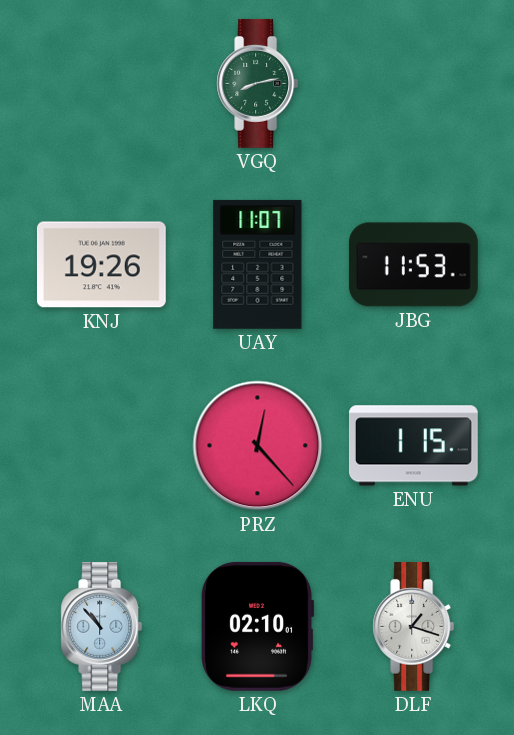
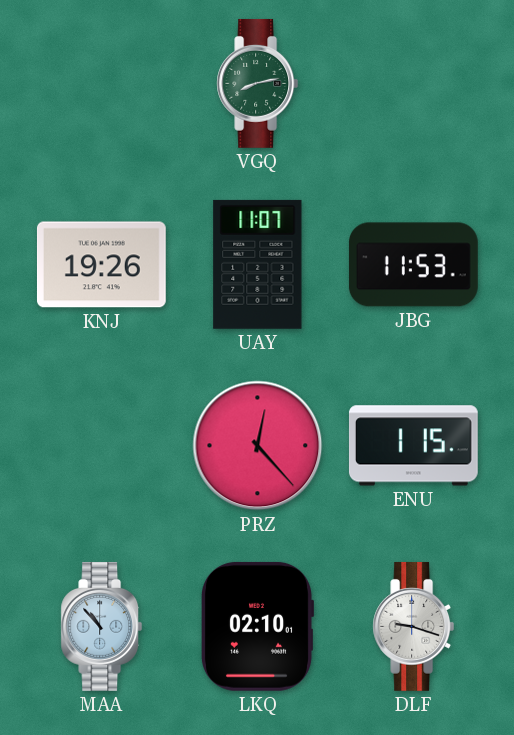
DLF: 1:18 -> 9:18 (414, 626)
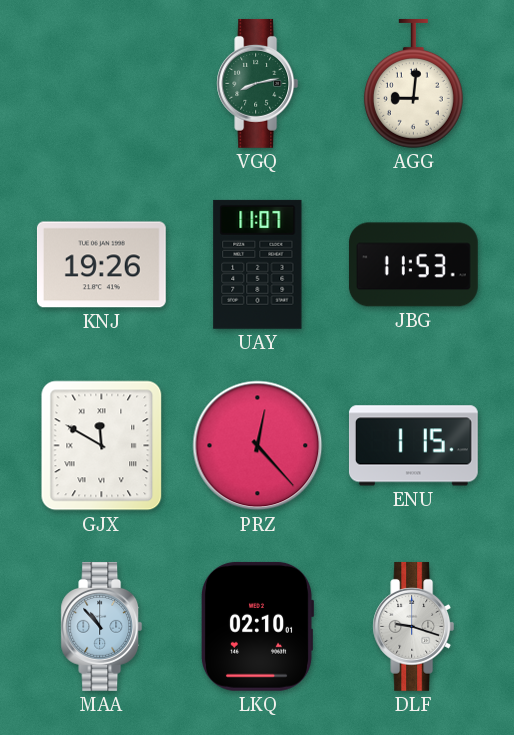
AGG: none -> 9:01 (413, 83)
GJX: none -> 11:50 (102, 446)
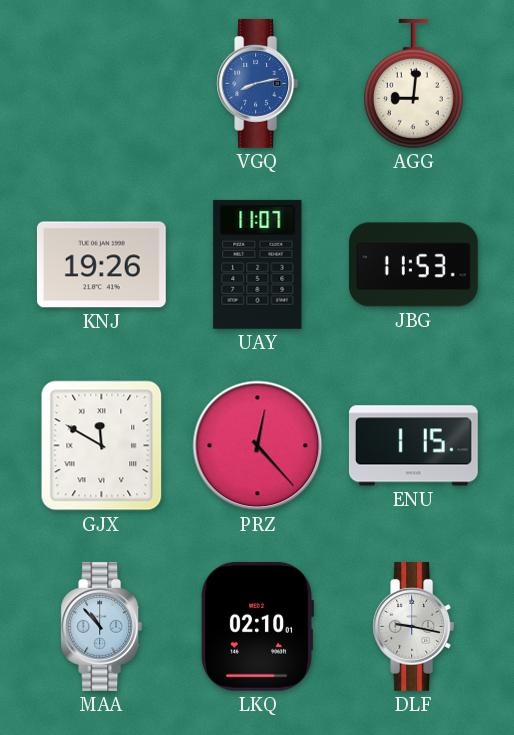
VGQ dial: green -> blue (258, 83)
DLF: 9:18 -> 9:17 (414, 626)
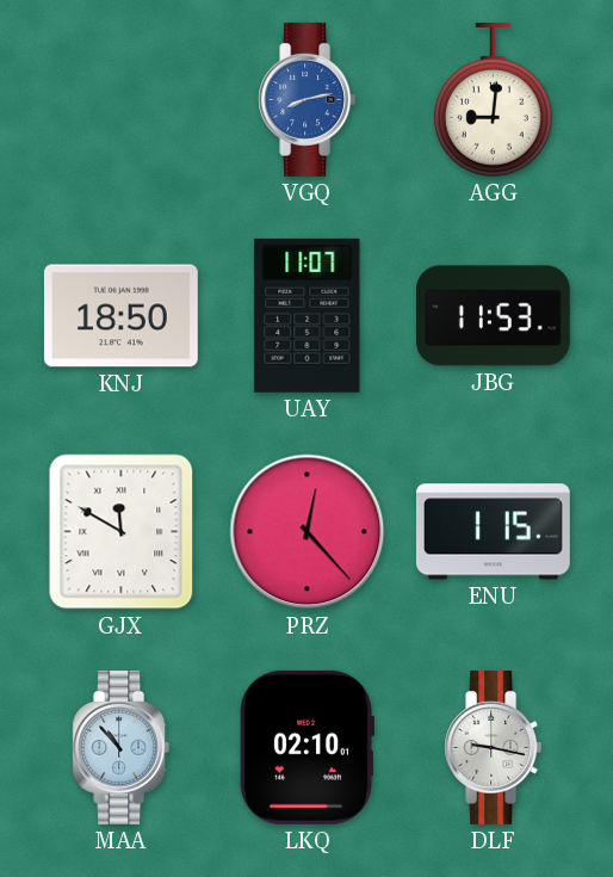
KNJ: 19:26 -> 18:50 (120, 316)
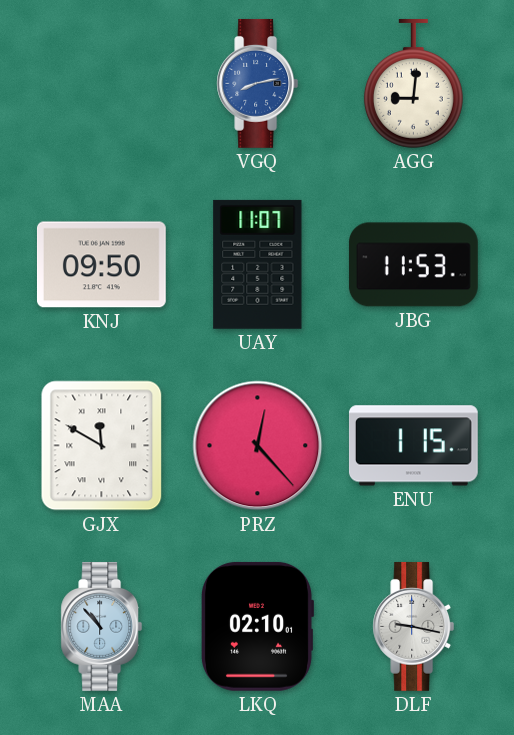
KNJ: 18:50 -> 09:50 (101, 265)
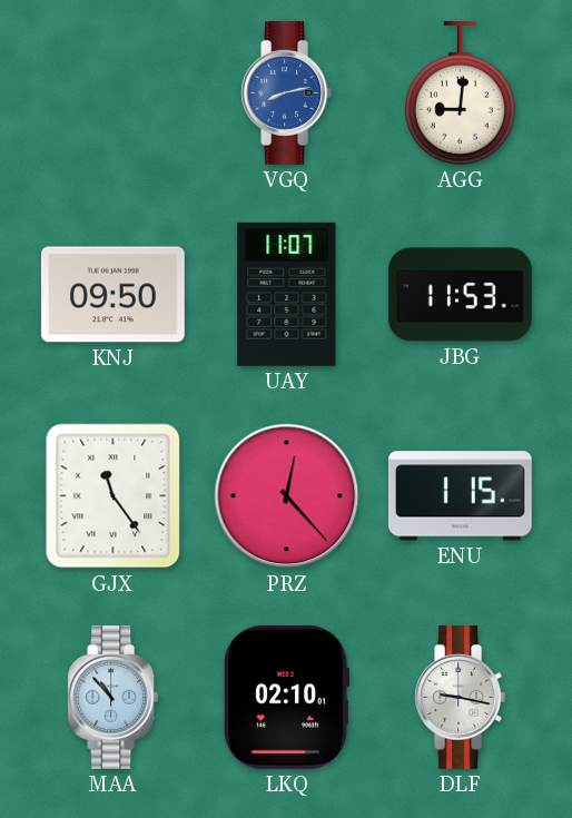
GJX: 11:50 -> 11:24 (114, 496)
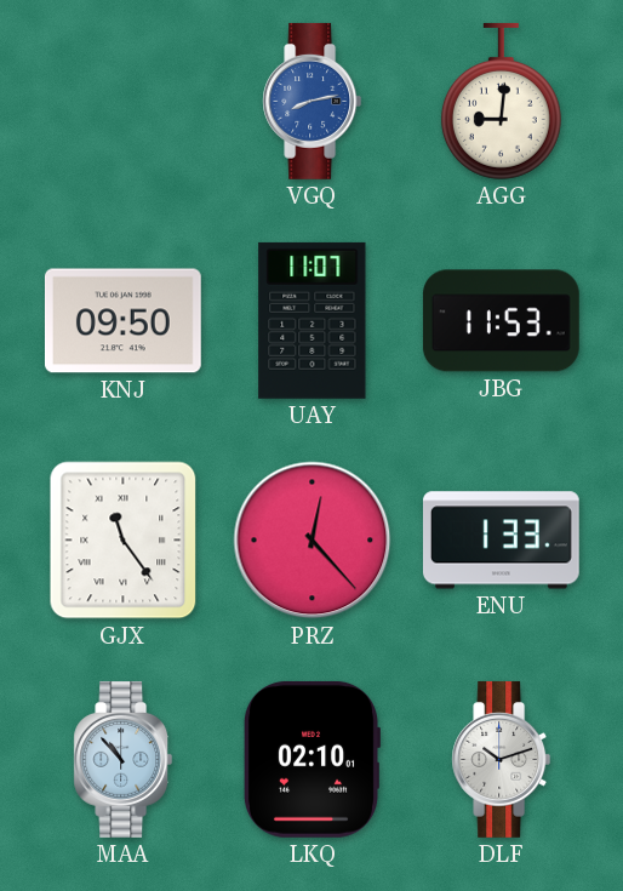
ENU: 1:15 -> 1:33 (501, 541)
DLF: 9:17 -> 10:12 (502, 759)
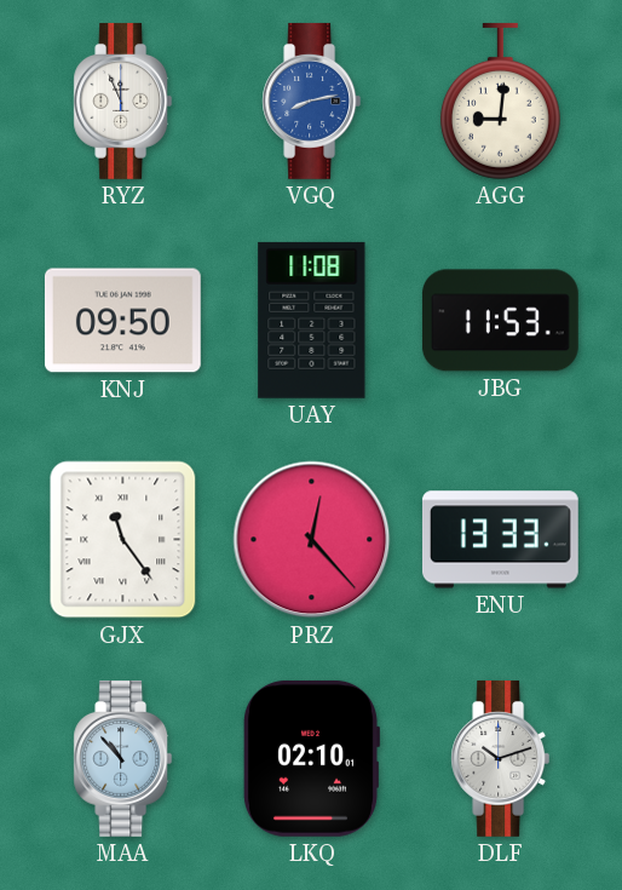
RYZ: none -> 11:56 (123, 101)
UAY: 11:07 -> 11:08 (312, 320)
ENU: 1:33 -> 13:33 (500, 540)
